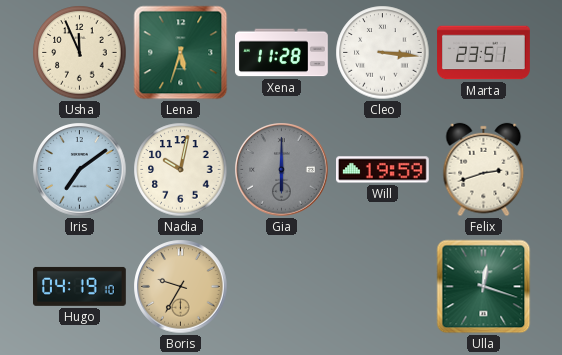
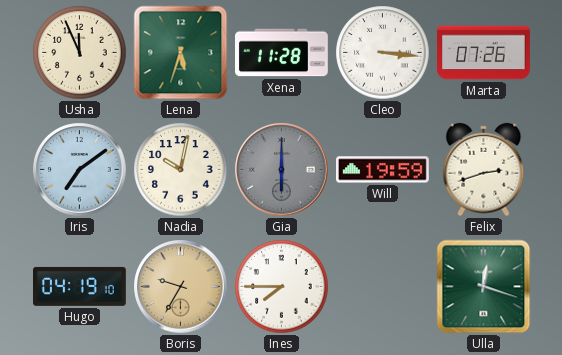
Marta: 23:51 -> 07:26 (484, 53)
Ines: none -> 7:45 (282, 287)
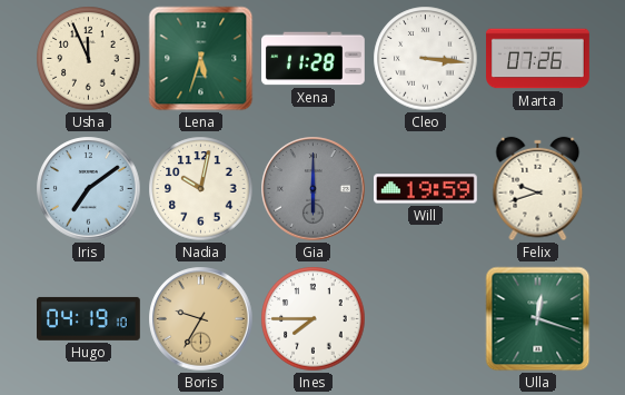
Felix: 2:42 -> 9:42 (538, 189)
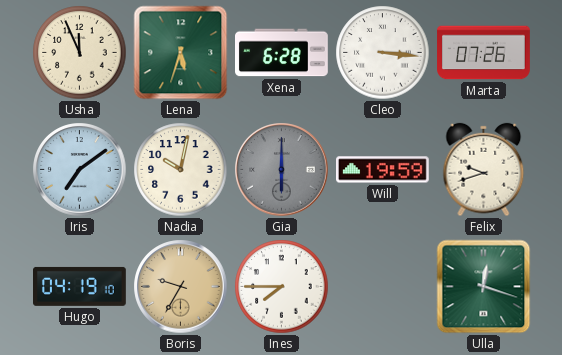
Xena: 11:28 -> 6:28 (282, 53)
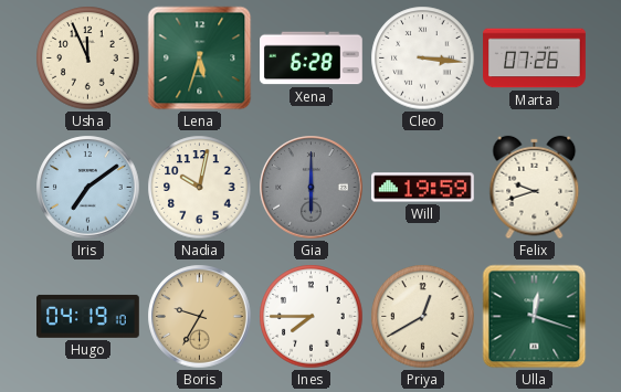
Priya: none -> 12:40 (423, 317)
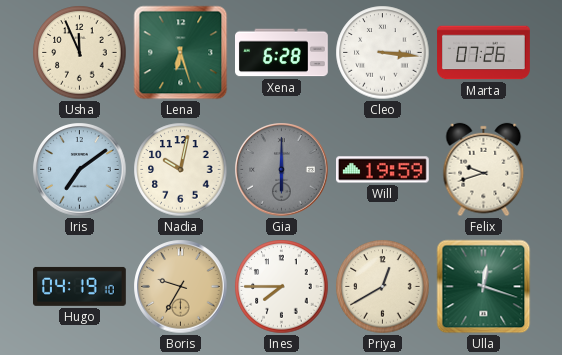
Lena: 5:33 -> 6:27 (181, 53)
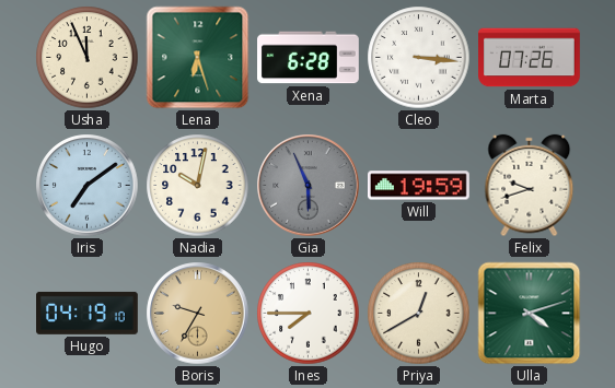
Gia: 6:00 -> 5:56 (309, 186)
Ulla: 12:18 -> 4:12 (530, 314)
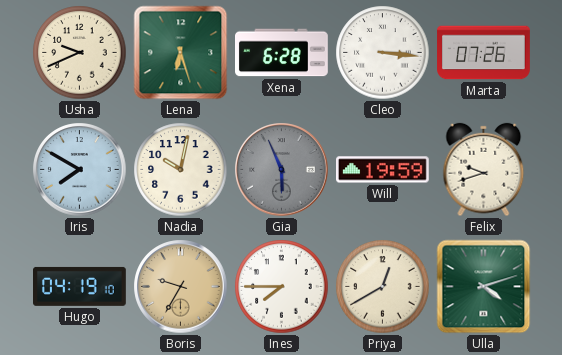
Usha: 11:56 -> 9:41 (80, 53)
Iris: 7:09 -> 7:50 (80, 170)
